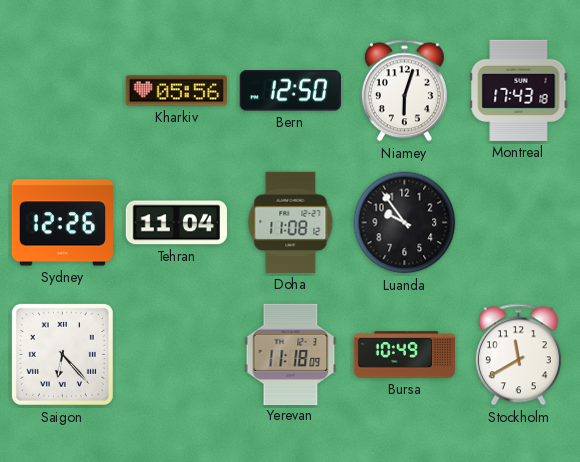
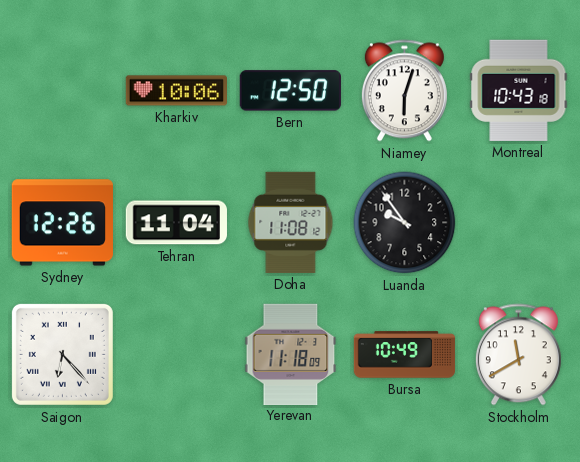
Kharkiv: 05:56 -> 10:06 (176, 91)
Montreal: 17:43 -> 10:43 (519, 90)
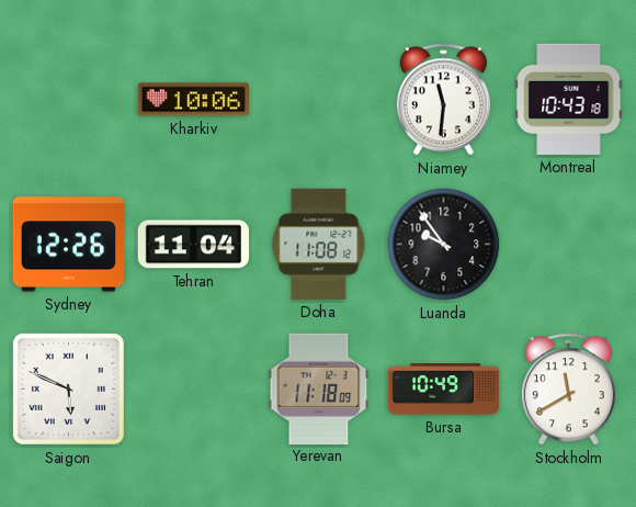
Bern: 12:50 -> none (290, 91)
Niamey: 6:03 -> 11:31 (443, 100)
Saigon: 6:23 -> 5:49 (68, 388)
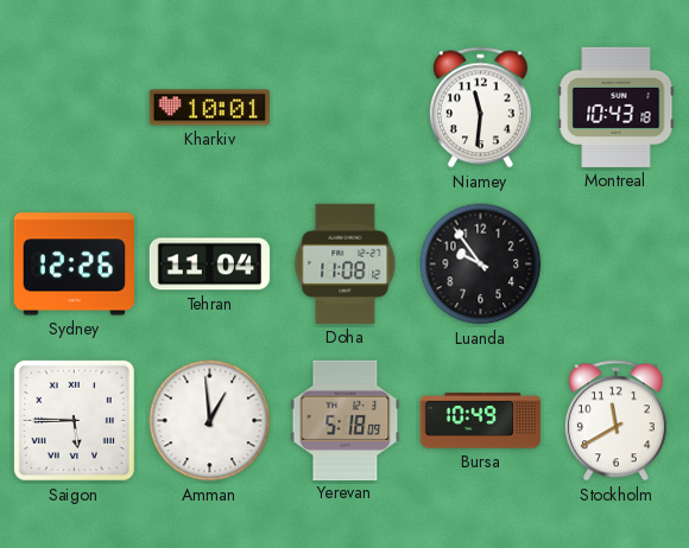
Kharkiv: 10:06 -> 10:01 (209, 108)
Saigon: 5:49 -> 5:45 (74, 420)
Amman: none -> 12:59 (210, 421)
Yerevan: 11:18 -> 5:18 (346, 420)
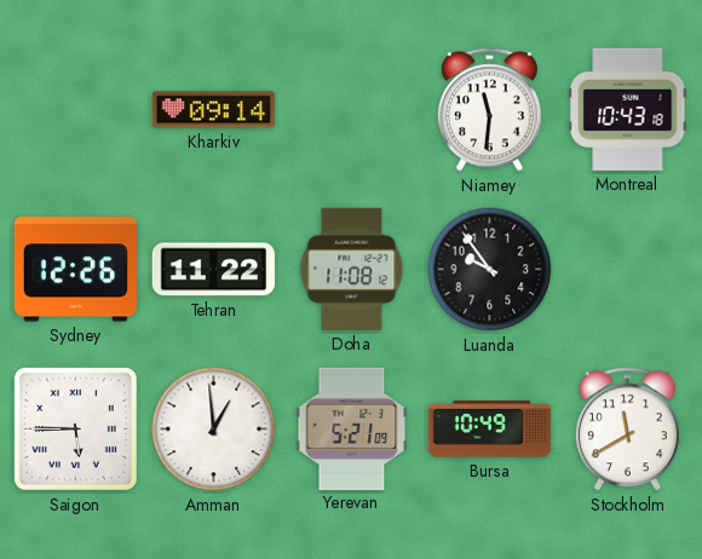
Kharkiv: 10:01 -> 09:14 (213, 110)
Tehran: 11:04 -> 11:22 (213, 270)
Yerevan: 5:18 -> 5:21 (352, 428)
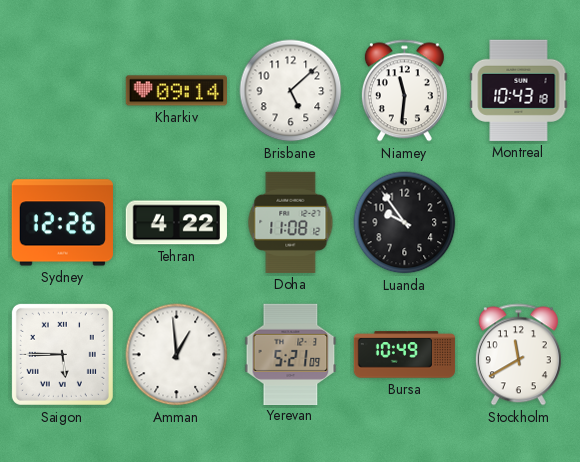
Brisbane: none -> 5:08 (291, 91)
Tehran: 11:22 -> 4:22 (176, 223)
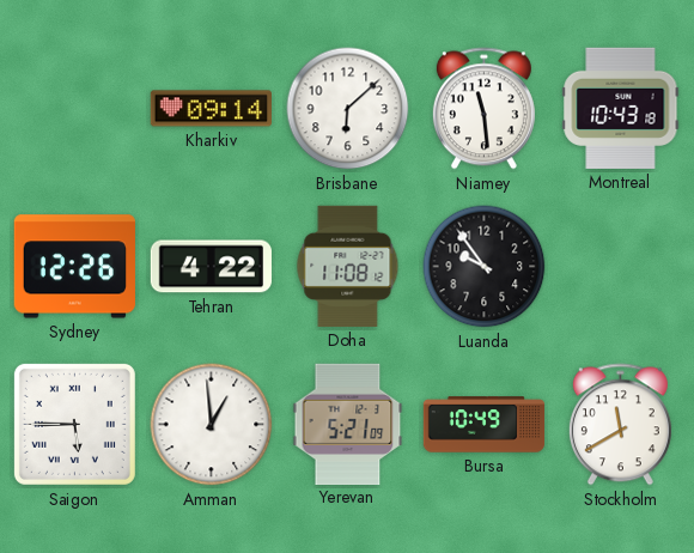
Brisbane: 5:08 -> 6:08 (348, 109)
Niamey: 11:31 -> 11:29 (483, 109)
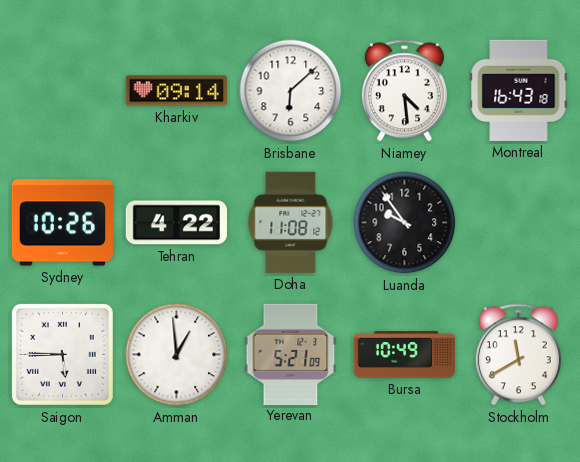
Niamey: 11:29 -> 4:29 (404, 91)
Montreal: 10:43 -> 16:43 (519, 90)
Sydney: 12:26 -> 10:26 (62, 223)
